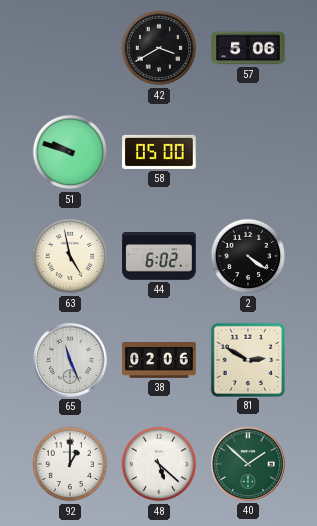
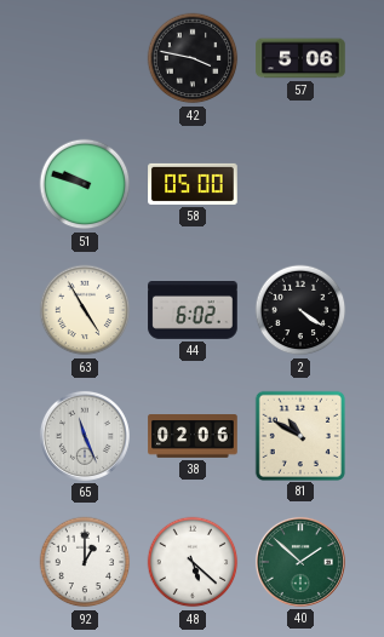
42: 3:40 -> 3:47 (193, 58)
63: 4:58 -> 4:55 (85, 310)
81: 2:50 -> 10:50 (299, 435)
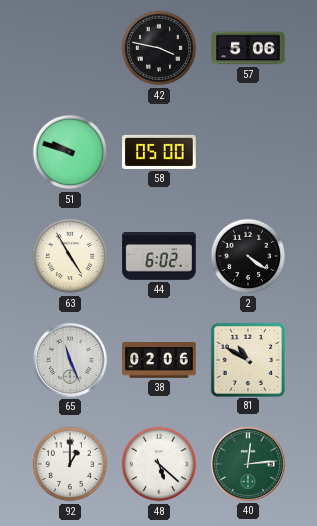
40: 1:52 -> 12:14 (248, 464)
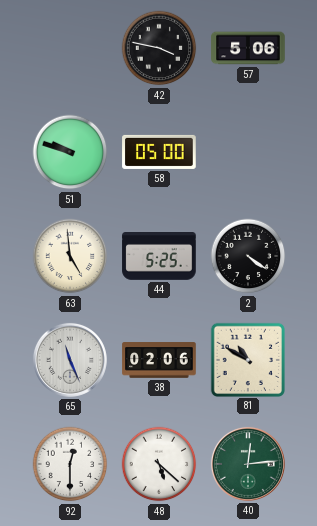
63: 4:55 -> 4:59 (70, 256)
44: 6:02 -> 5:25 (159, 257)
92: 1:00 -> 12:30 (70, 464)
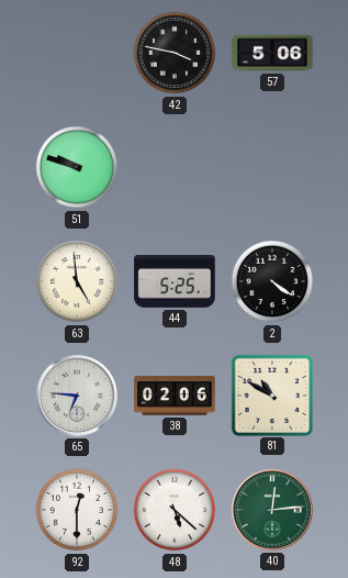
58: 05:00 -> none (159, 152)
65: 11:26 -> 6:46 (77, 396)
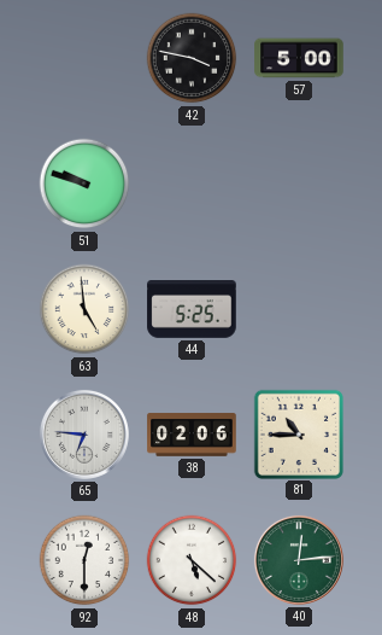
57: 5:06 -> 5:00 (299, 58)
2: 4:21 -> none (272, 281)
81: 10:50 -> 10:45 (298, 433)
